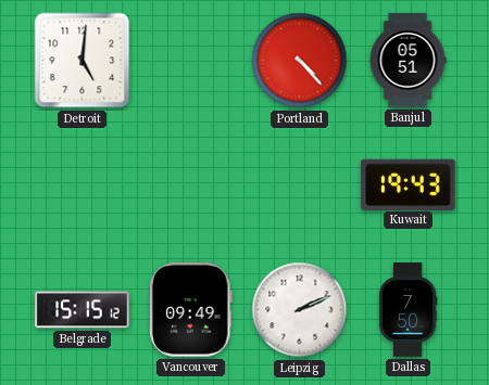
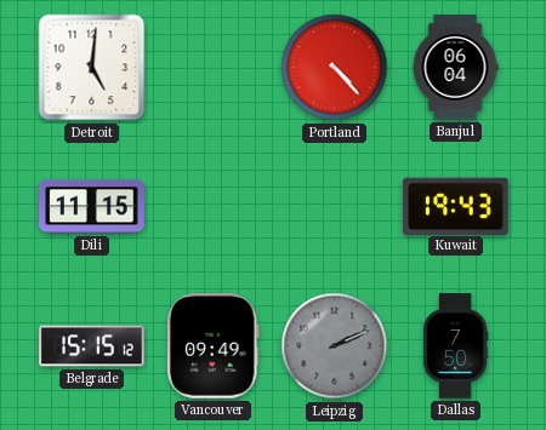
Banjul: 05:51 -> 06:04 (455, 68)
Dili: none -> 11:15 (92, 207)
Leipzig dial: white -> grey (335, 346)
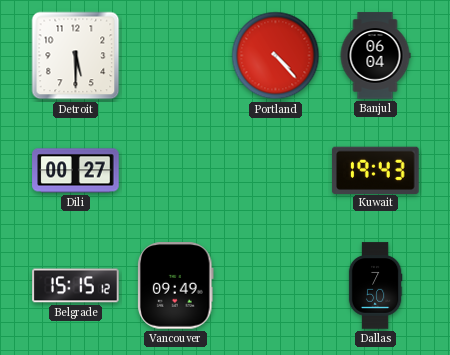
Detroit: 5:01 -> 5:30 (76, 56)
Dili: 11:15 -> 00:27 (76, 171)
Leipzig: 2:11 -> none (335, 346)
